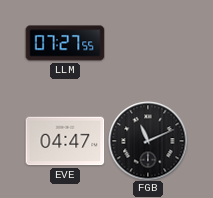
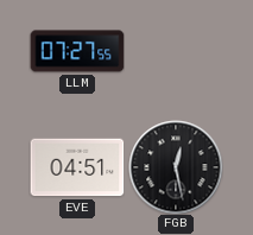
EVE: 04:47 -> 04:51 (77, 167)
FGB: 11:11 -> 12:28 (176, 167)
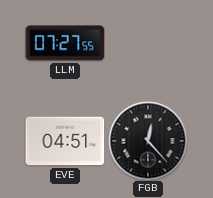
FGB: 12:28 -> 12:23 (148, 141)
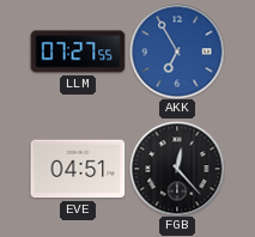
AKK: none -> 6:55 (177, 51)
